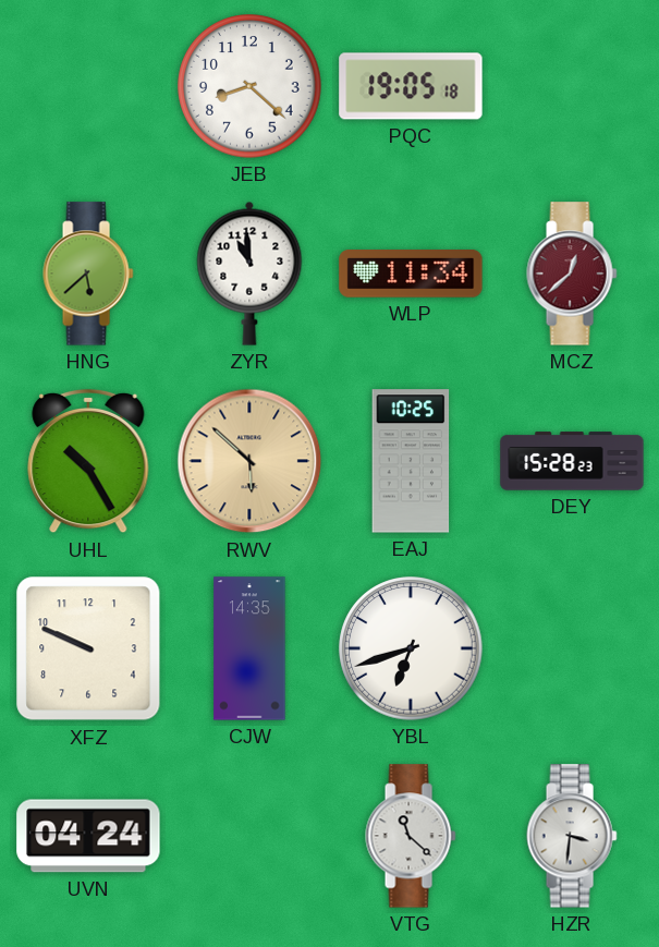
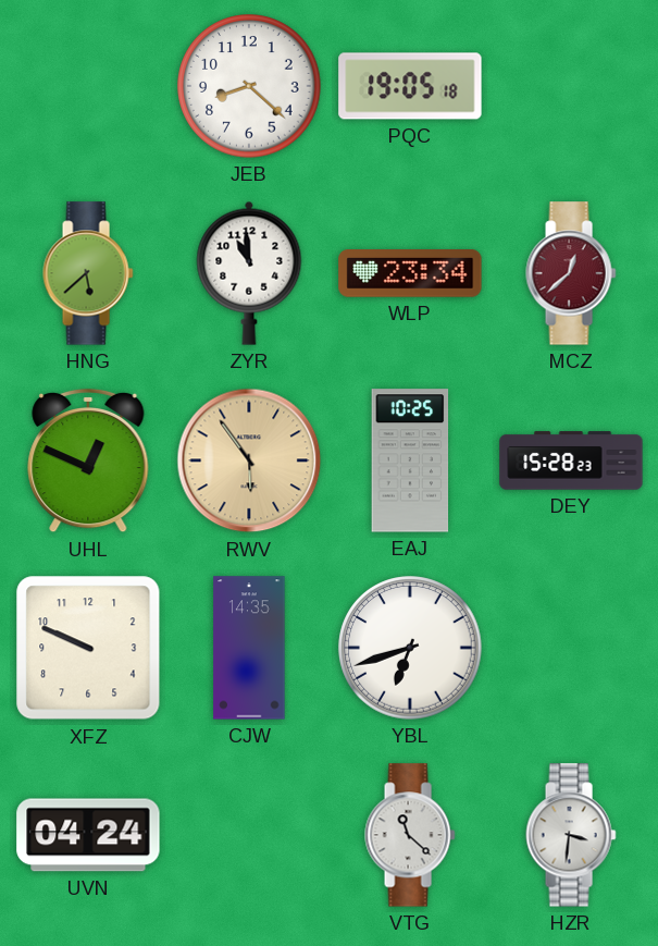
WLP: 11:34 -> 23:34 (410, 274)
UHL: 10:25 -> 12:49 (88, 460)
RWV: 5:52 -> 5:54 (249, 460)
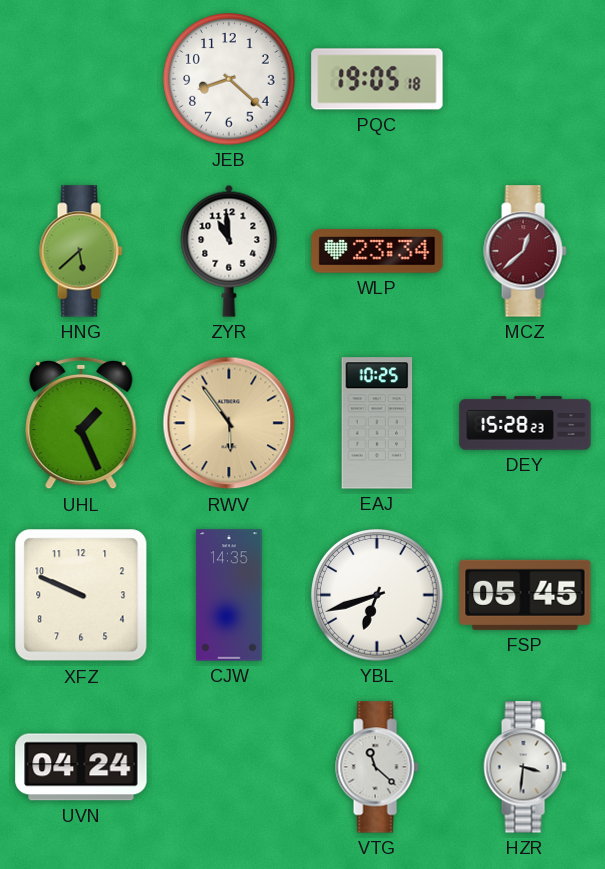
UHL: 12:49 -> 1:26 (81, 423)
FSP: none -> 05:45 (525, 595)
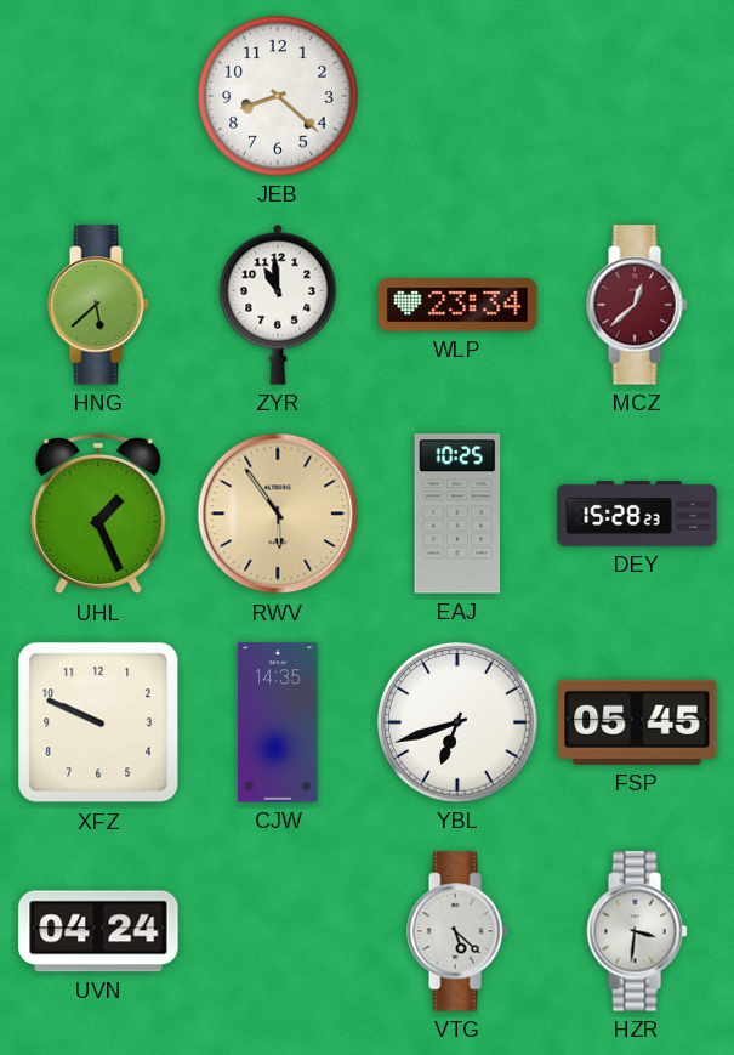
PQC: 19:05 -> none (377, 79)
VTG: 11:22 -> 5:22 (457, 931)
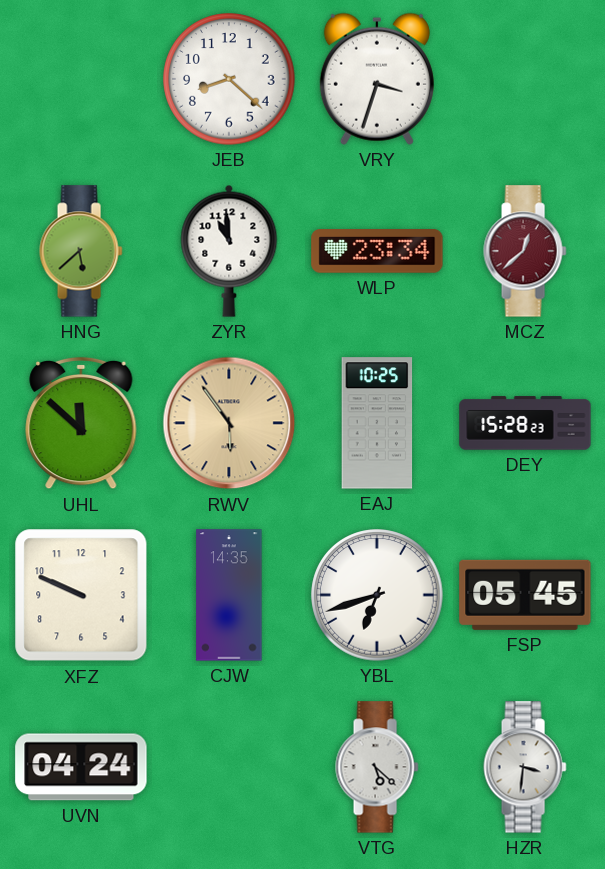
VRY: none -> 3:33 (377, 79)
UHL: 1:26 -> 11:52 (81, 423)
